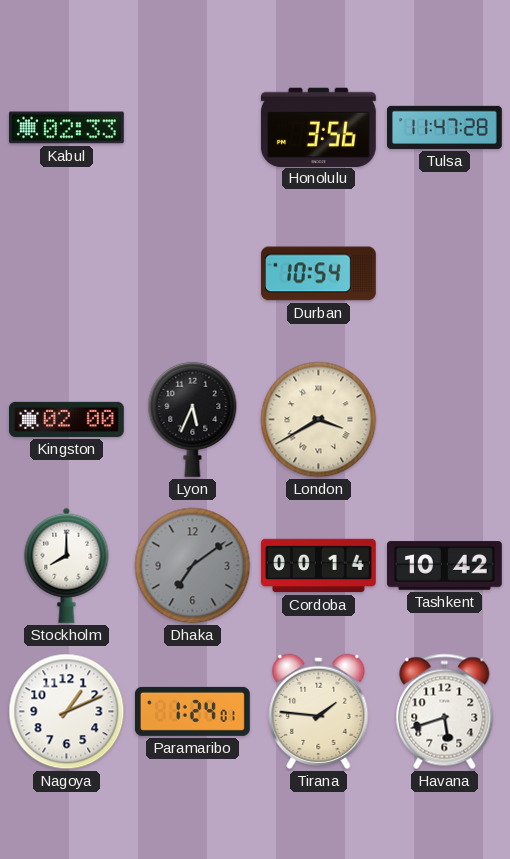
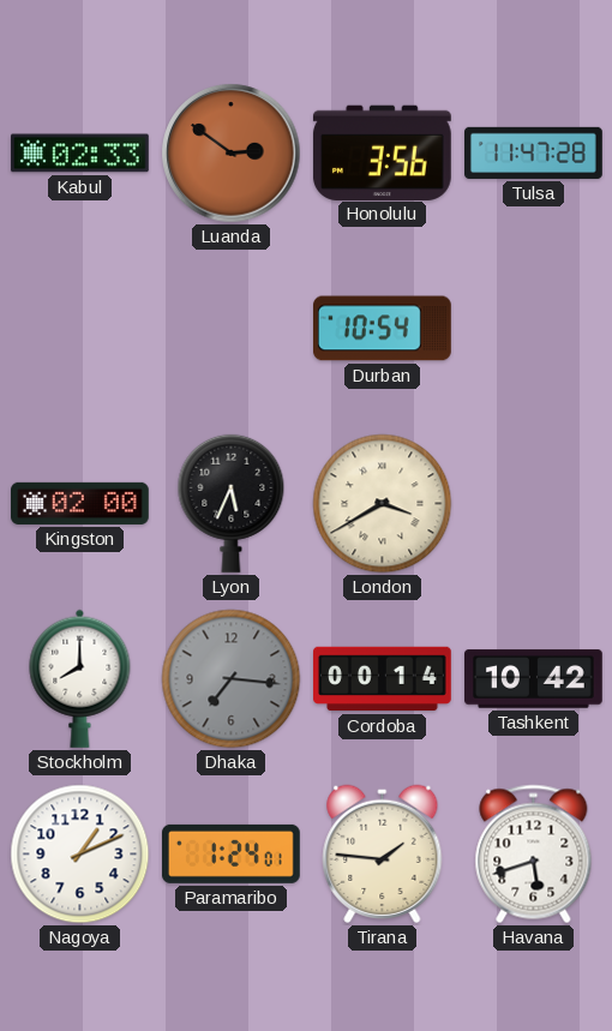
Luanda: none -> 2:51 (232, 154)
Dhaka: 7:09 -> 7:16 (232, 679)
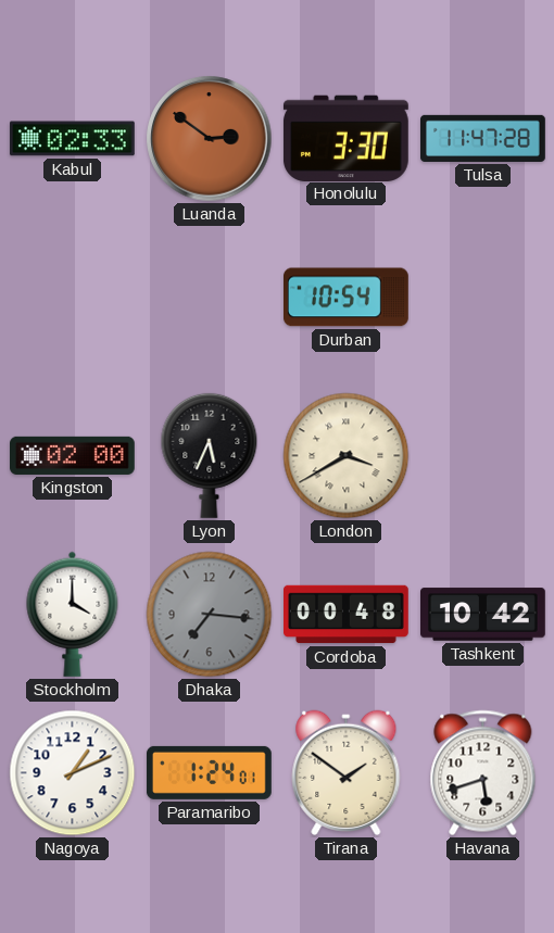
Honolulu: 3:56 -> 3:30 (345, 138)
Stockholm: 8:00 -> 4:00 (73, 614)
Cordoba: 00:14 -> 00:48 (347, 615)
Tirana: 1:46 -> 1:51 (347, 772)
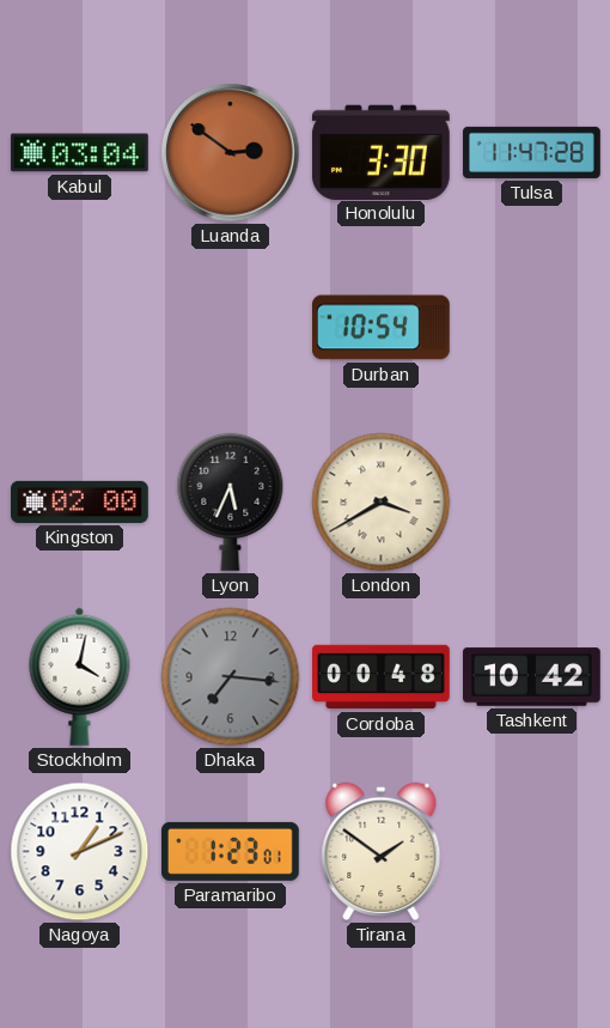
Kabul: 02:33 -> 03:04 (79, 153)
Stockholm: 4:00 -> 4:02 (80, 676)
Paramaribo: 1:24 -> 1:23 (230, 851)
Havana: 5:42 -> none (483, 773)
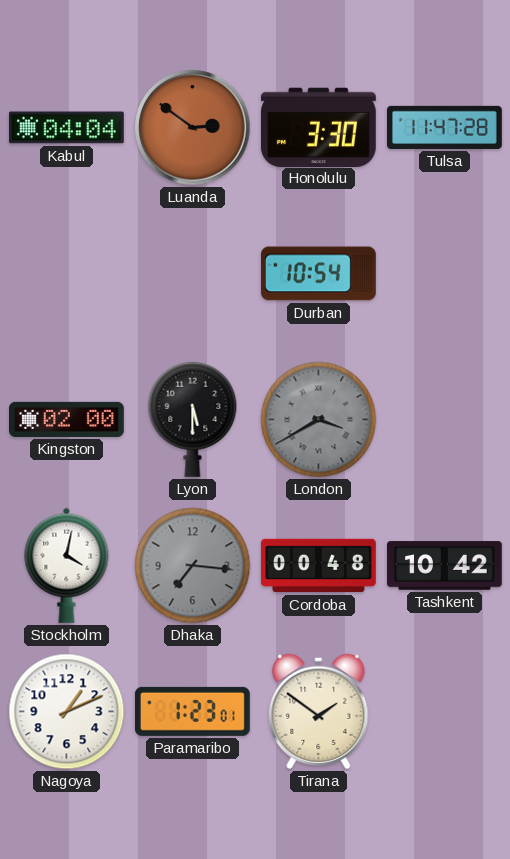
Kabul: 03:04 -> 04:04 (66, 128)
Lyon: 5:34 -> 5:30 (193, 419)
London dial: cream -> grey (319, 420)
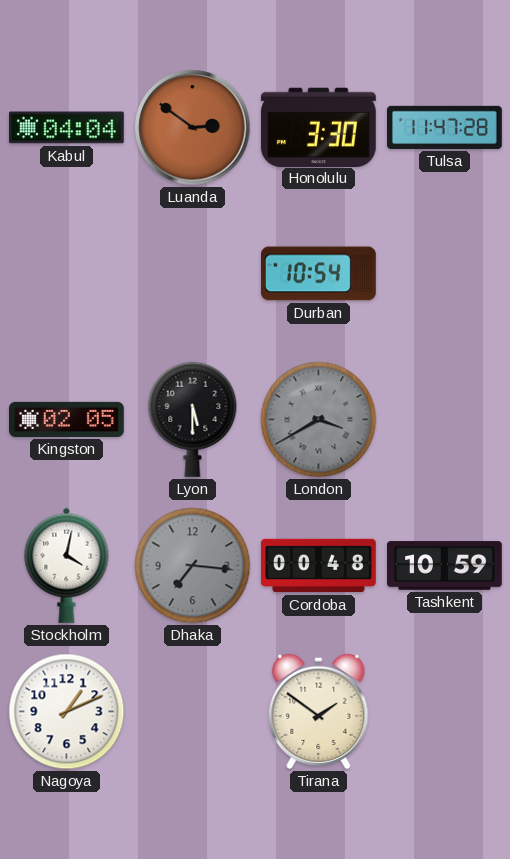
Kingston: 02:00 -> 02:05 (67, 419)
Tashkent: 10:42 -> 10:59 (445, 566)
Paramaribo: 1:23 -> none (192, 711)
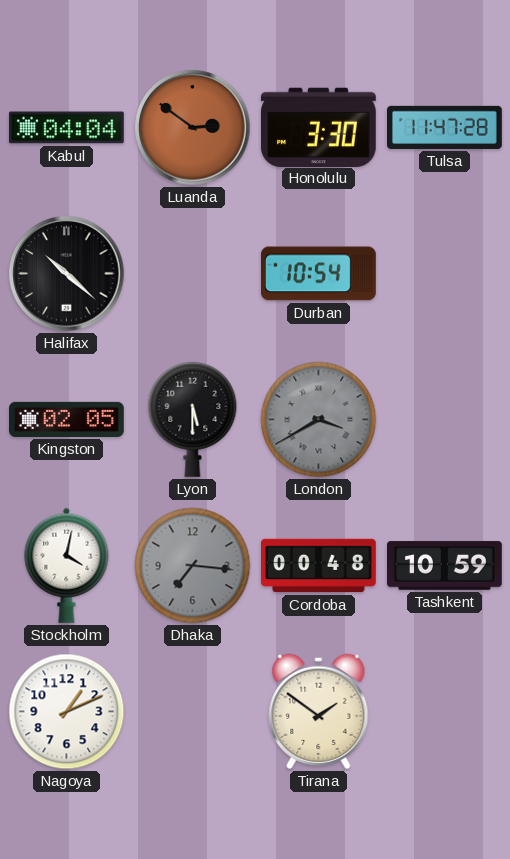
Halifax: none -> 10:22 (67, 274)
